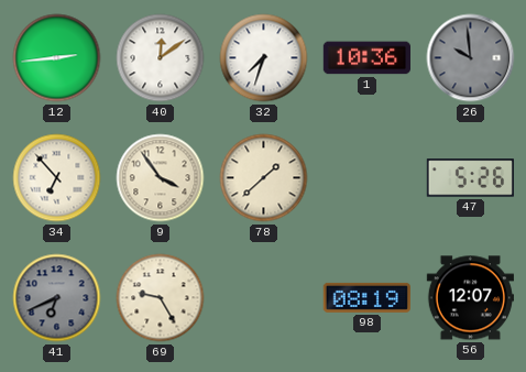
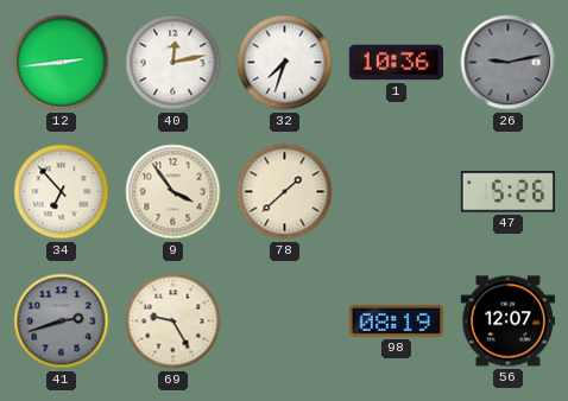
40: 12:09 -> 12:13 (173, 63)
26: 9:59 -> 9:13 (509, 63)
41: 6:41 -> 2:42 (62, 322)
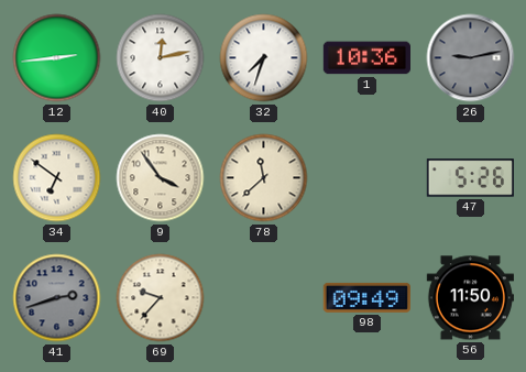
34: 6:53 -> 6:51 (57, 178)
78: 1:38 -> 11:38 (264, 178)
69: 9:25 -> 9:37 (161, 298)
98: 08:19 -> 09:49 (366, 297)
56: 12:07 -> 11:50 (470, 298)
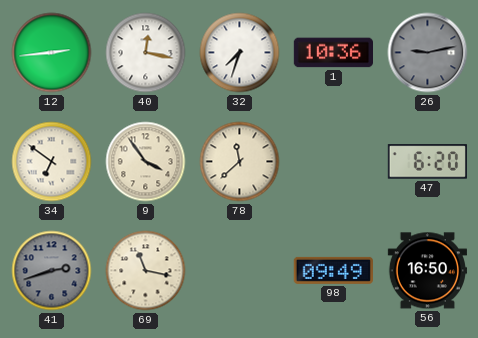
40: 12:13 -> 12:17 (146, 53)
47: 5:26 -> 6:20 (427, 162)
69: 9:37 -> 11:17 (146, 271)
56: 11:50 -> 16:50 (427, 271)
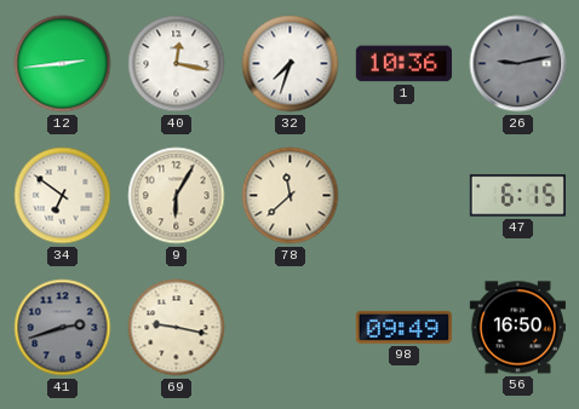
9: 3:54 -> 6:05 (177, 196)
47: 6:20 -> 6:15 (517, 196)
69: 11:17 -> 9:17 (177, 328)
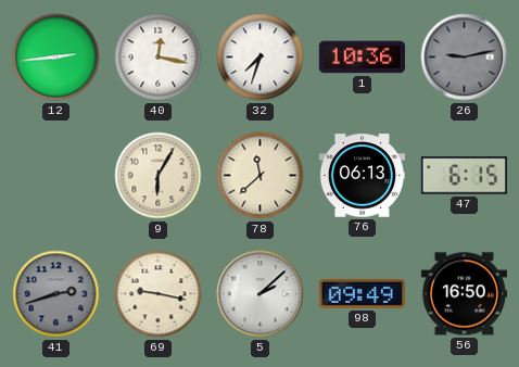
34: 6:51 -> none (63, 196)
76: none -> 06:13 (362, 176)
5: none -> 2:08 (261, 294)
